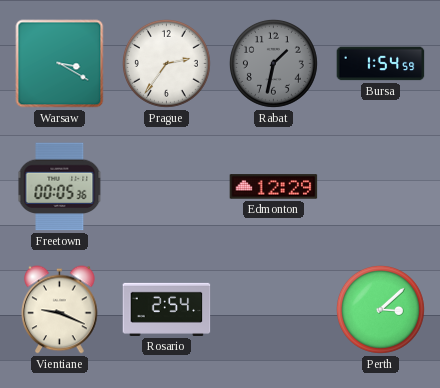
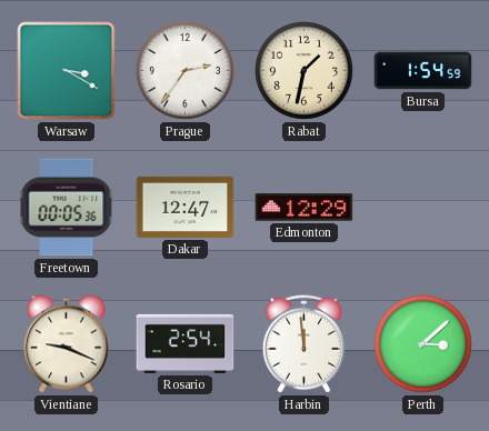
Rabat dial: grey -> cream (303, 70)
Dakar: none -> 12:47 (186, 207)
Harbin: none -> 11:59 (305, 344)
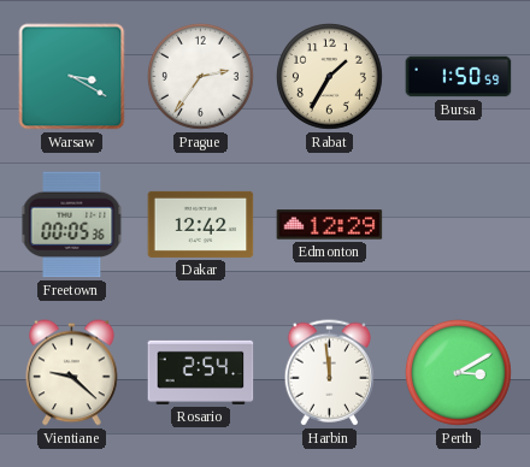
Rabat: 1:32 -> 1:35 (329, 76)
Bursa: 1:54 -> 1:50 (459, 77)
Dakar: 12:47 -> 12:42 (201, 224)
Vientiane: 9:19 -> 9:22 (72, 373)
Perth: 3:08 -> 3:10 (458, 372)
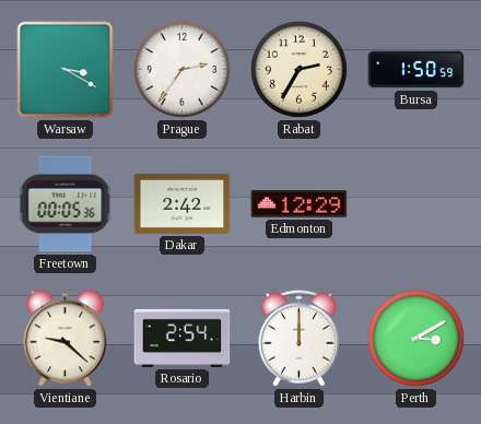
Rabat: 1:35 -> 2:35 (298, 69)
Dakar: 12:42 -> 2:42 (183, 203)
Harbin: 11:59 -> 12:00 (300, 339)
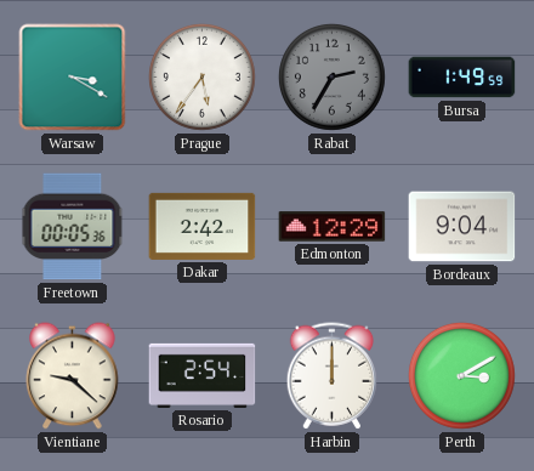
Prague: 2:36 -> 5:36 (201, 76)
Rabat dial: cream -> grey (331, 76)
Bursa: 1:50 -> 1:49 (462, 78)
Bordeaux: none -> 9:04 (462, 227)
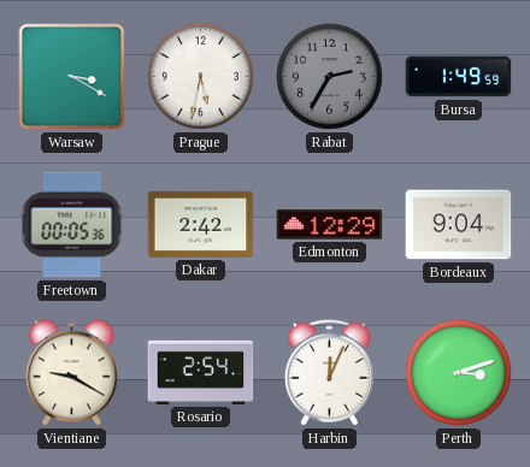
Prague: 5:36 -> 5:32 (200, 76)
Vientiane: 9:22 -> 9:20 (72, 373)
Harbin: 12:00 -> 12:04 (330, 373)
Perth: 3:10 -> 3:12 (458, 372)
